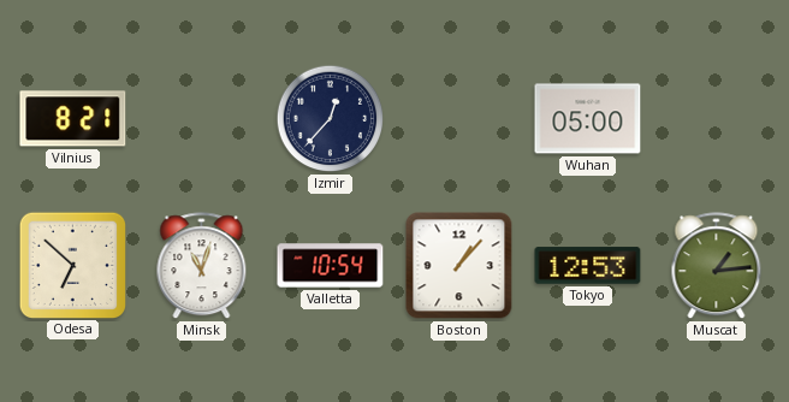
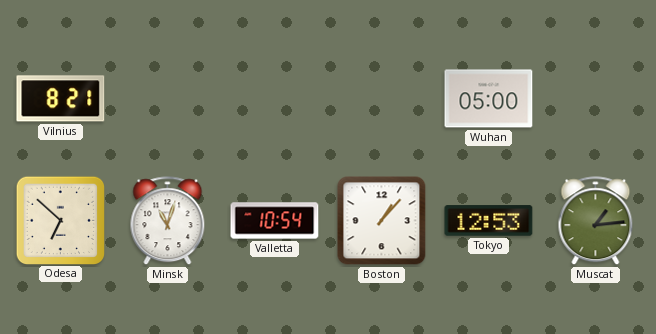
Izmir: 12:37 -> none (331, 119)
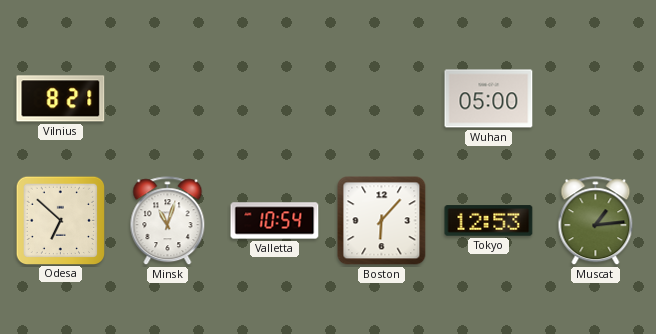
Boston: 1:07 -> 6:07 (382, 221)
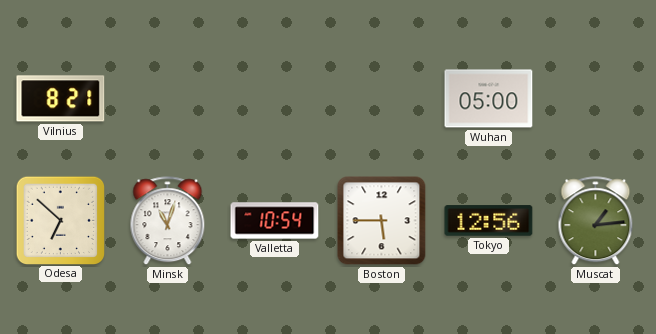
Boston: 6:07 -> 5:45 (382, 221)
Tokyo: 12:53 -> 12:56 (489, 221)
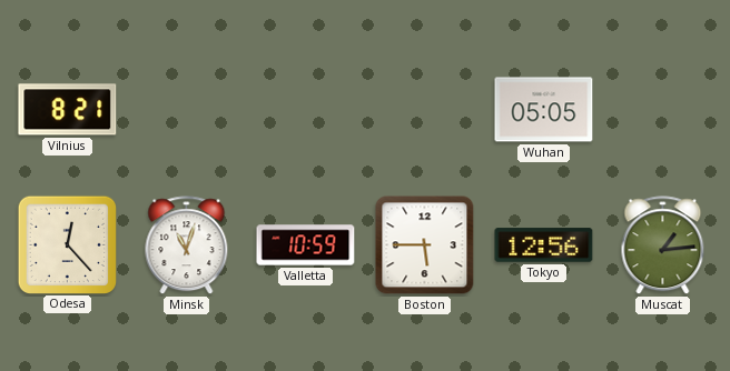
Wuhan: 05:00 -> 05:05 (544, 110)
Odesa: 6:52 -> 12:23 (67, 244)
Valletta: 10:54 -> 10:59 (306, 245)
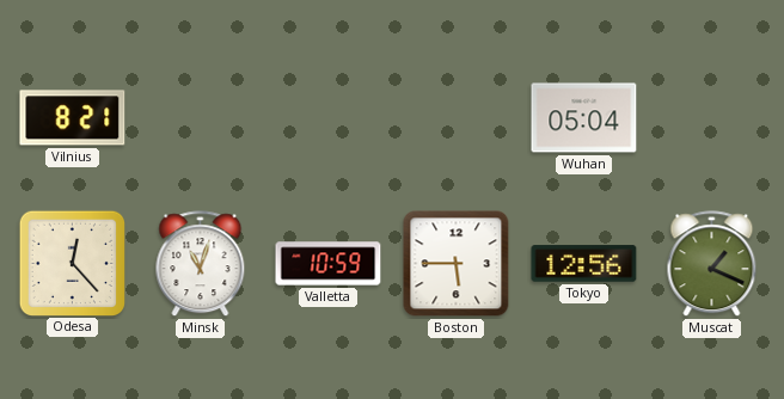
Wuhan: 05:05 -> 05:04 (584, 118)
Muscat: 1:14 -> 1:19 (712, 264)
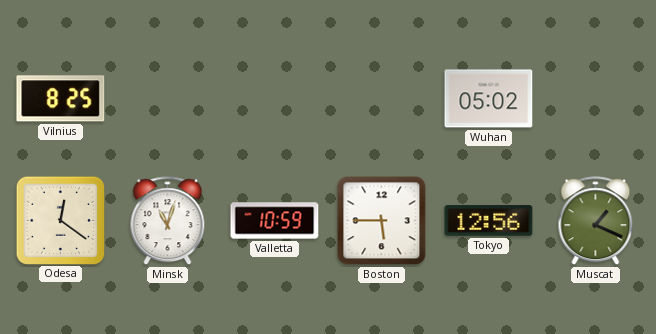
Vilnius: 8:21 -> 8:25 (61, 99)
Wuhan: 05:04 -> 05:02 (489, 99)
Odesa: 12:23 -> 12:21 (60, 220)
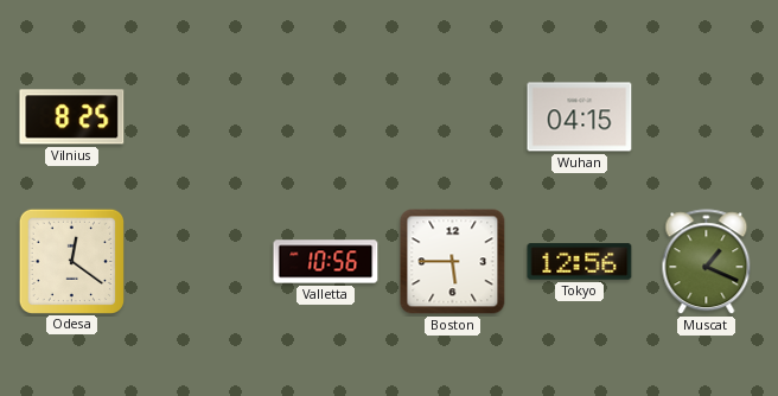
Wuhan: 05:02 -> 04:15 (580, 117)
Minsk: 11:03 -> none (168, 221)
Valletta: 10:59 -> 10:56 (326, 262)
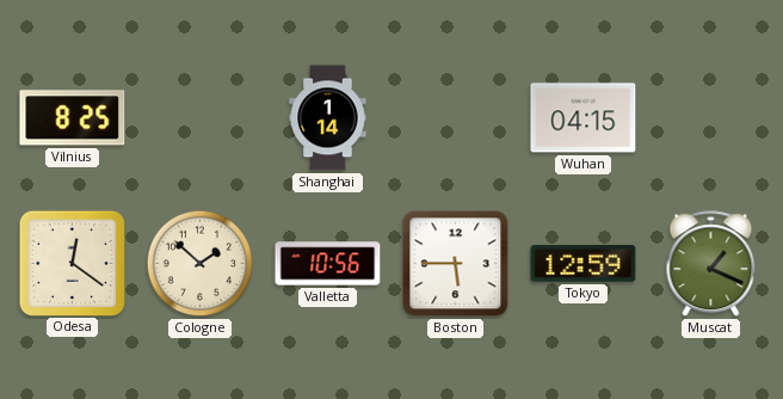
Shanghai: none -> 1:14 (328, 118)
Cologne: none -> 1:52 (201, 264)
Tokyo: 12:56 -> 12:59 (584, 264)
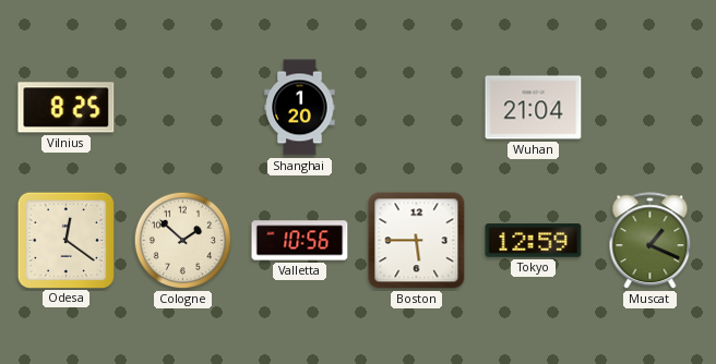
Shanghai: 1:14 -> 1:20 (300, 108)
Wuhan: 04:15 -> 21:04 (534, 108)
